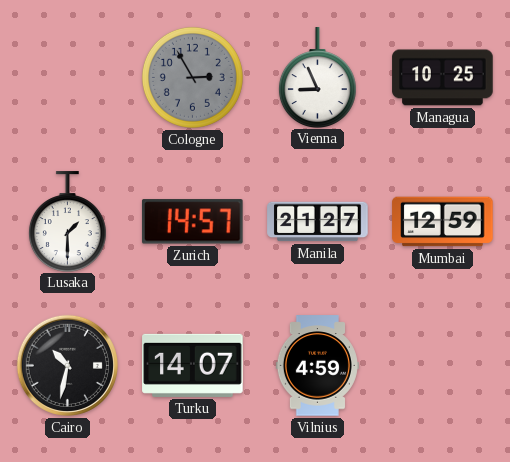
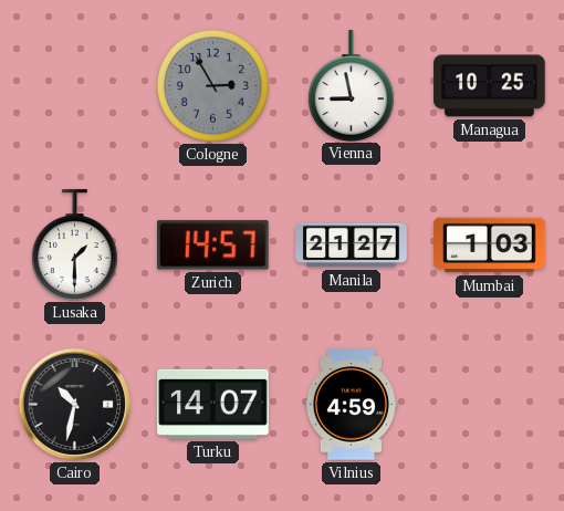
Vienna: 8:56 -> 8:58 (351, 85)
Mumbai: 12:59 -> 1:03 (490, 246)
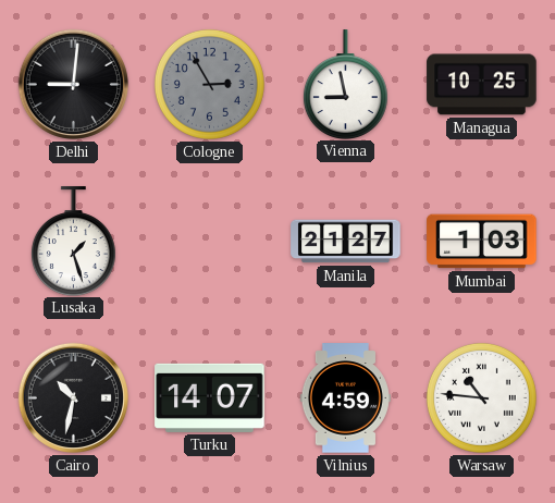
Delhi: none -> 9:01 (73, 84)
Lusaka: 1:30 -> 1:27 (73, 241)
Zurich: 14:57 -> none (212, 246)
Warsaw: none -> 10:46 (481, 397)
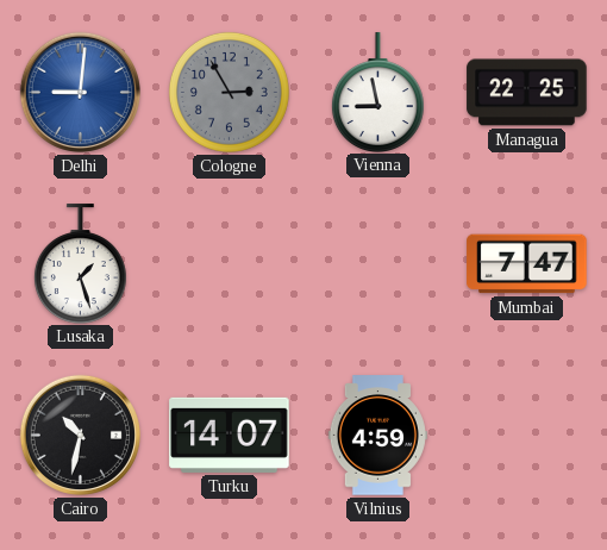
Delhi dial: black -> blue (80, 92)
Managua: 10:25 -> 22:25 (527, 93)
Manila: 21:27 -> none (346, 242)
Mumbai: 1:03 -> 7:47 (527, 264)
Warsaw: 10:46 -> none (481, 397)
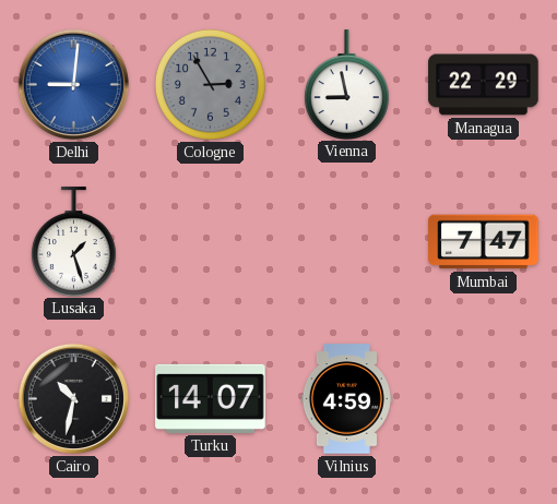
Managua: 22:25 -> 22:29 (484, 85)
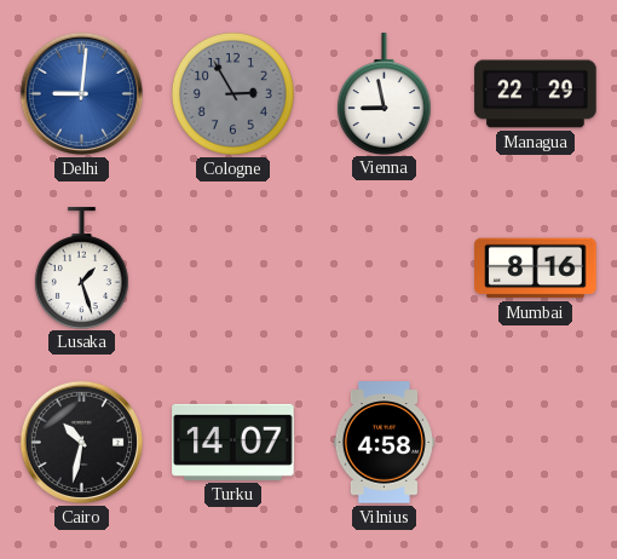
Mumbai: 7:47 -> 8:16 (536, 269)
Vilnius: 4:59 -> 4:58 (384, 443)
